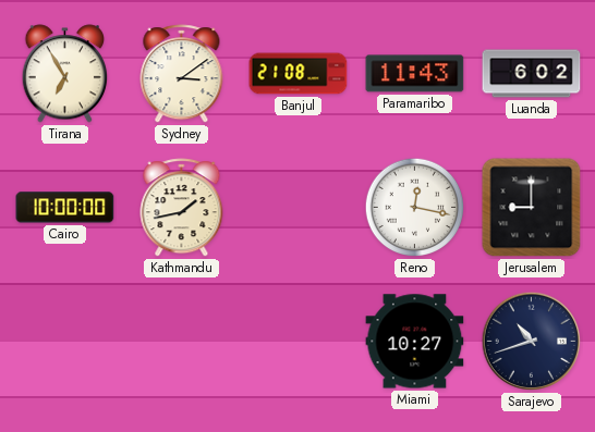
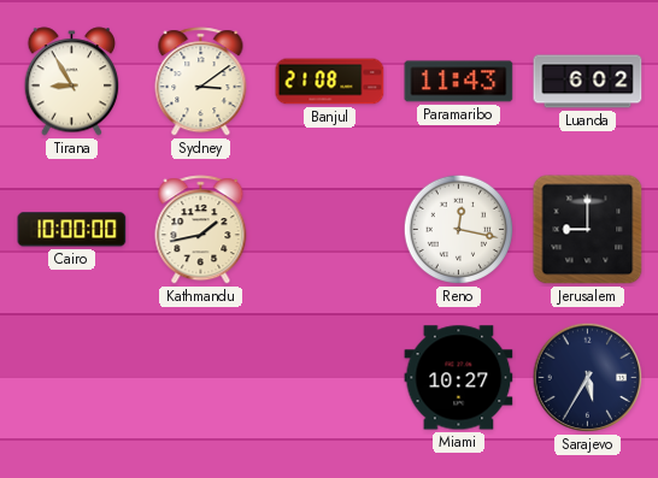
Tirana: 6:55 -> 8:55 (72, 82)
Sarajevo: 10:42 -> 5:35 (588, 378)
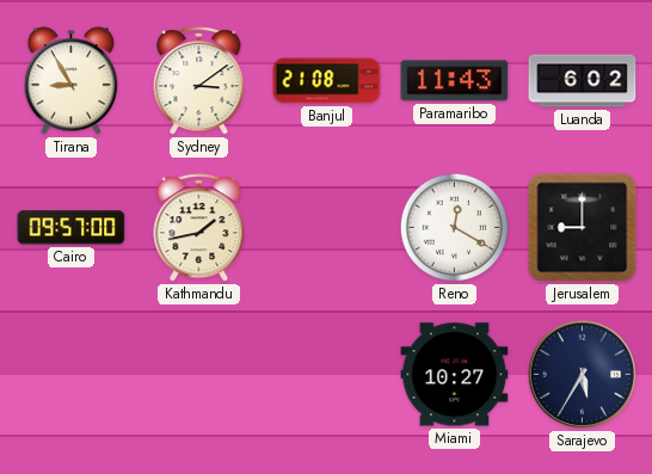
Cairo: 10:00 -> 09:57 (72, 228)
Reno: 12:17 -> 12:20 (455, 228)
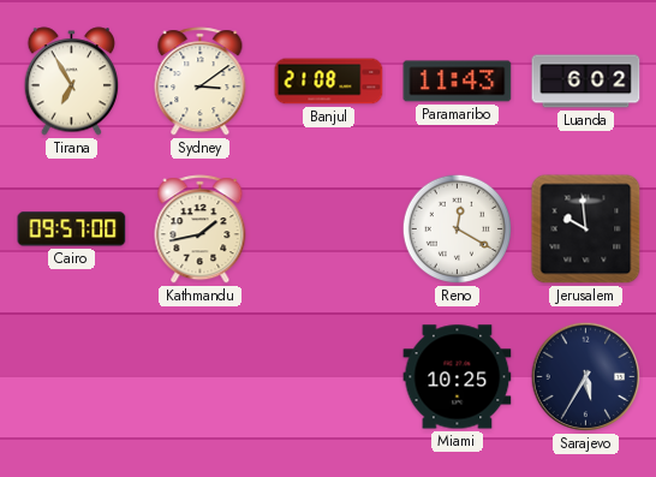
Tirana: 8:55 -> 6:55 (72, 82)
Jerusalem: 9:00 -> 9:59 (586, 229)
Miami: 10:27 -> 10:25 (458, 377)
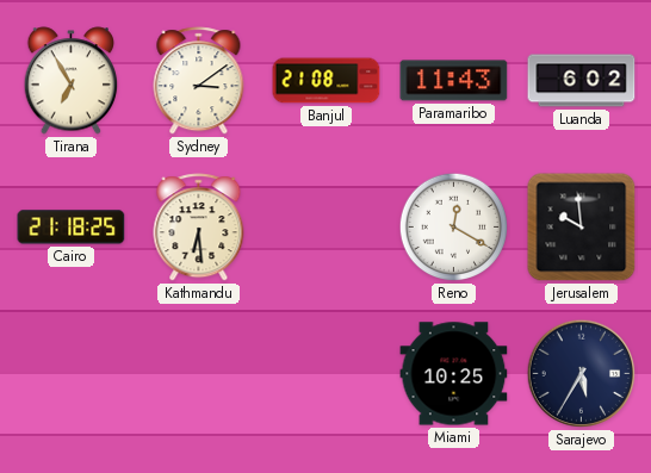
Cairo: 09:57 -> 21:18 (72, 228)
Kathmandu: 1:43 -> 6:29 (199, 228)
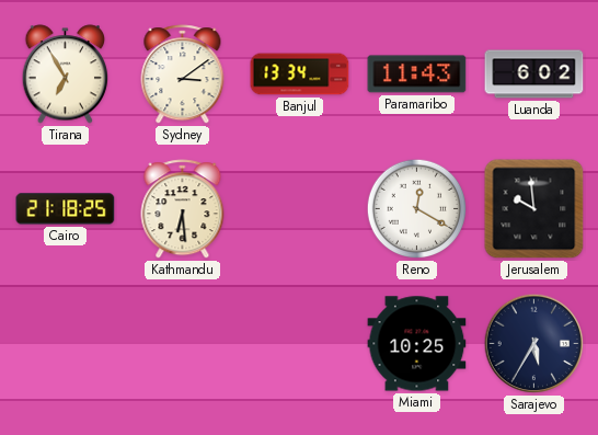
Banjul: 21:08 -> 13:34 (300, 75)
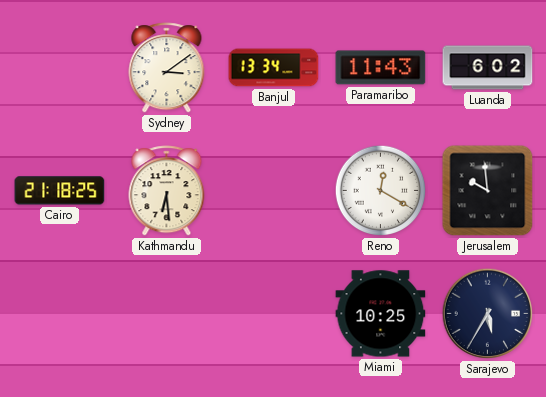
Tirana: 6:55 -> none (66, 75)
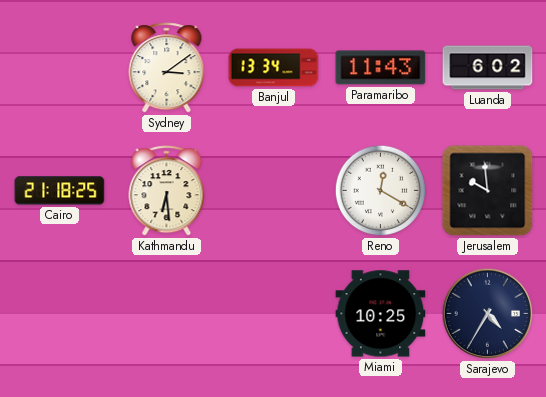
Sarajevo: 5:35 -> 4:35 (488, 314)
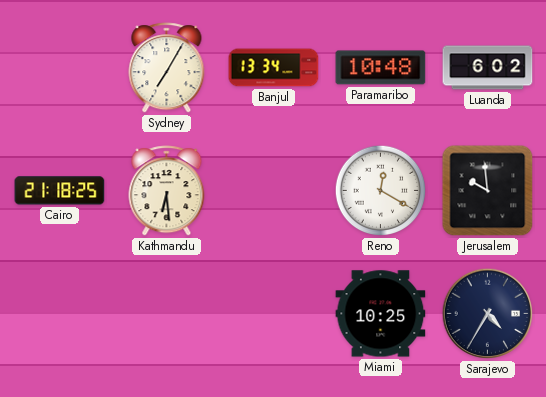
Sydney: 3:09 -> 7:05 (167, 68)
Paramaribo: 11:43 -> 10:48 (381, 68)
